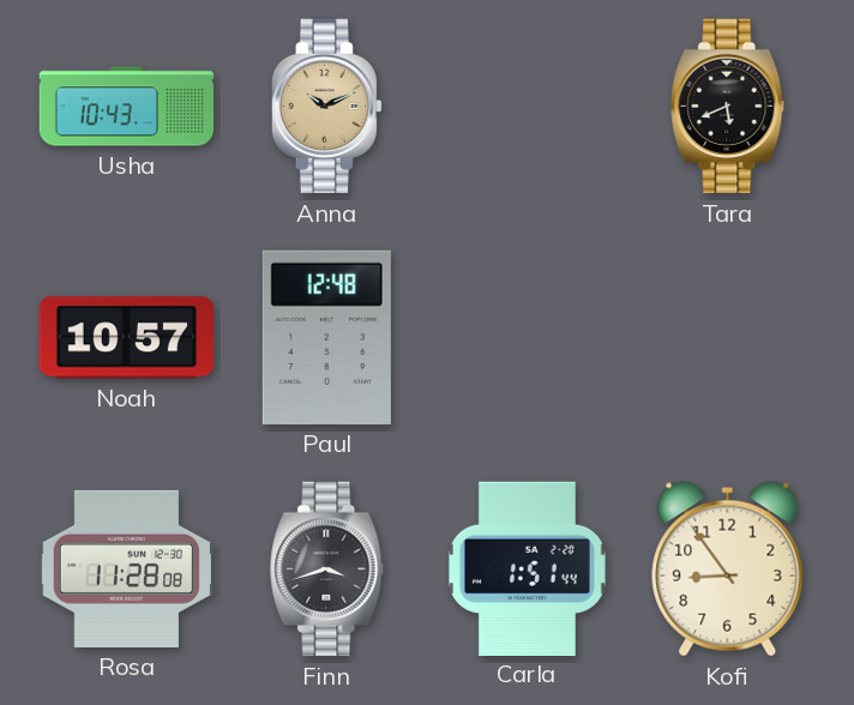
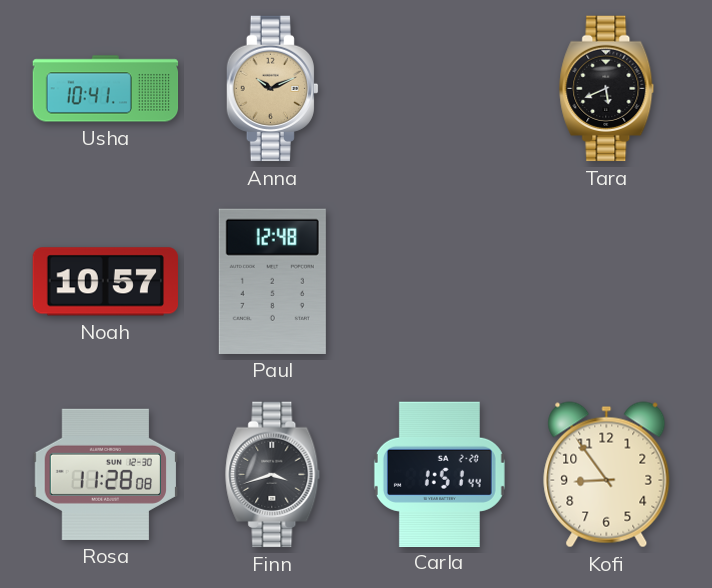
Usha: 10:43 -> 10:41 (106, 89)
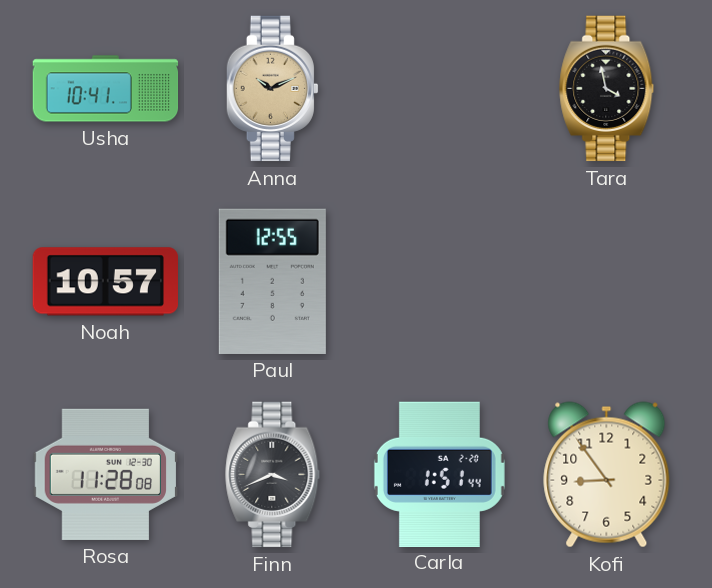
Tara: 5:41 -> 3:58 (607, 89)
Paul: 12:48 -> 12:55 (272, 281)
Finn: 3:42 -> 3:41 (273, 475)
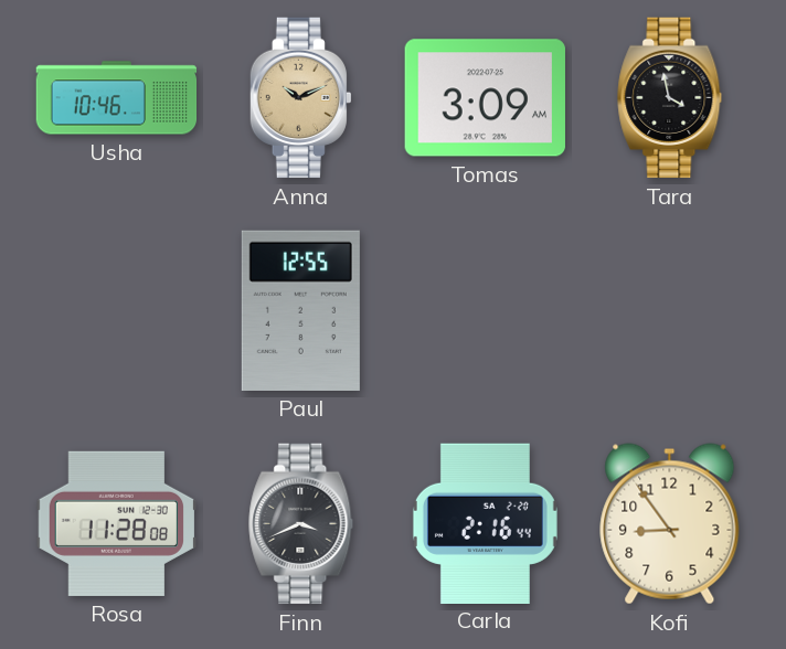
Usha: 10:41 -> 10:46 (117, 98)
Tomas: none -> 3:09 (485, 98)
Noah: 10:57 -> none (105, 282)
Carla: 1:51 -> 2:16 (485, 523)
